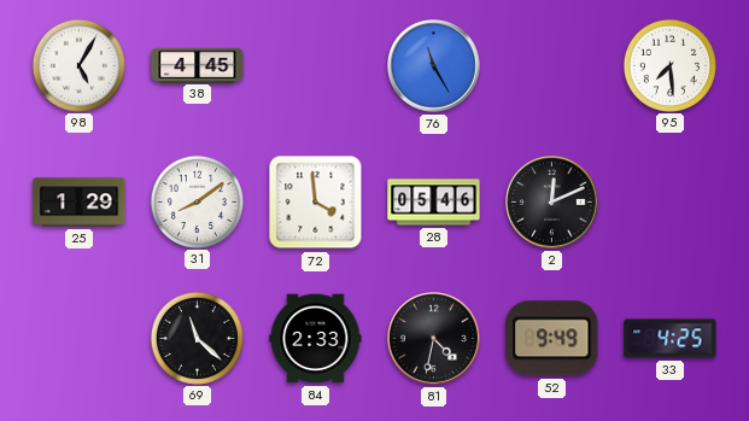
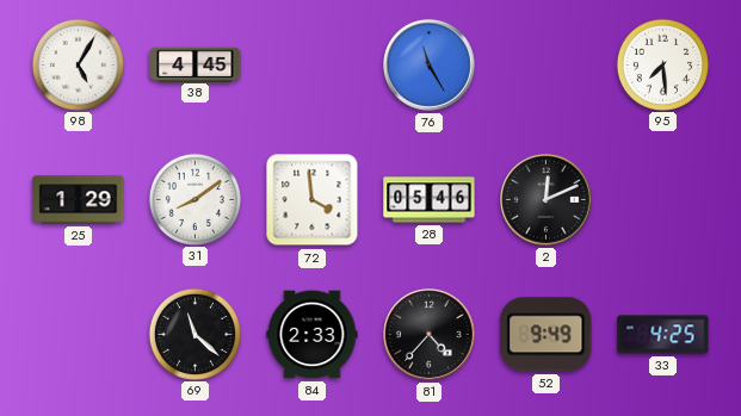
81: 4:32 -> 4:37 (430, 335)
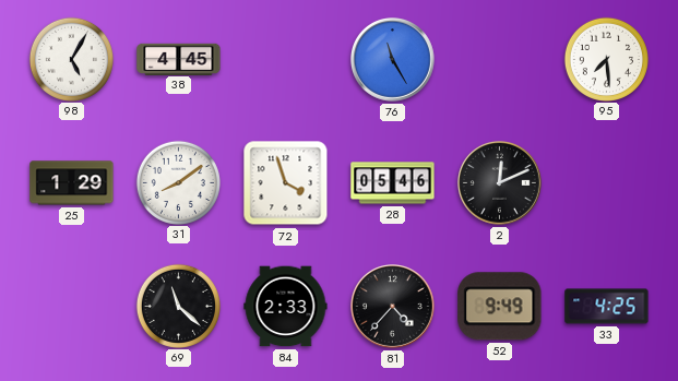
72: 3:59 -> 3:57 (286, 183)
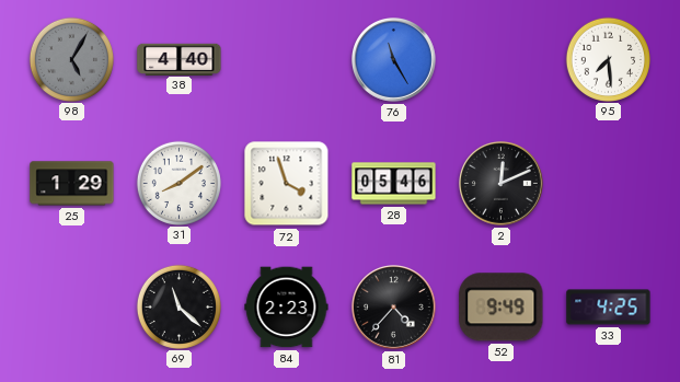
98 dial: white -> grey (71, 59)
38: 4:45 -> 4:40 (180, 59)
84: 2:33 -> 2:23 (287, 308)
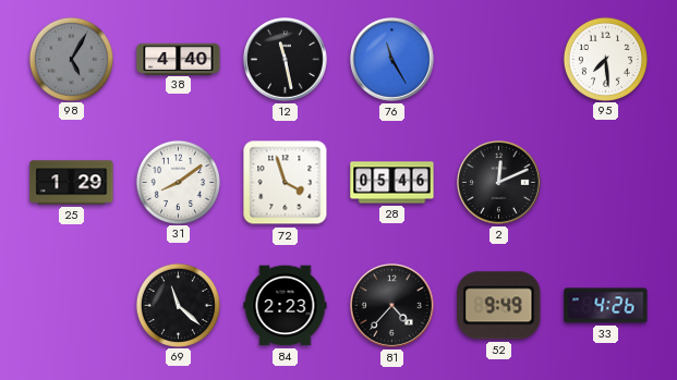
12: none -> 11:28 (286, 60)
33: 4:25 -> 4:26 (606, 306)
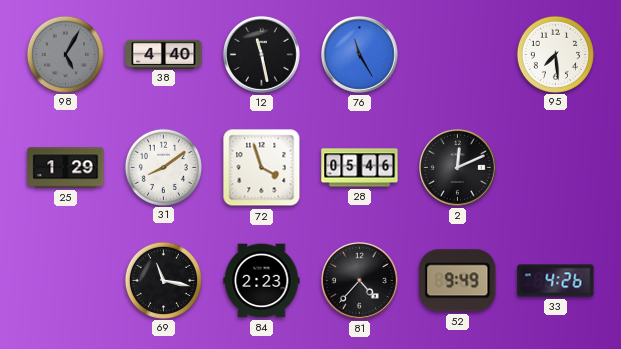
69: 11:22 -> 11:17 (163, 280)
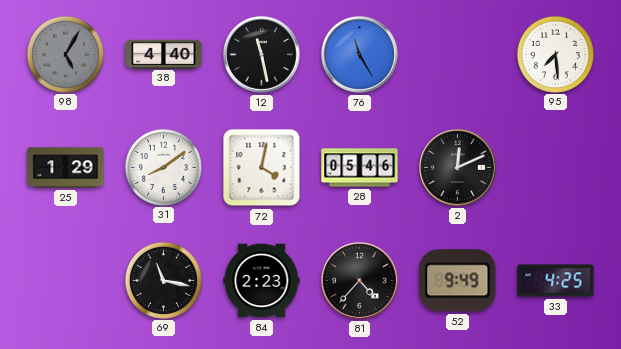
72: 3:57 -> 4:02 (262, 168)
33: 4:26 -> 4:25 (556, 281)
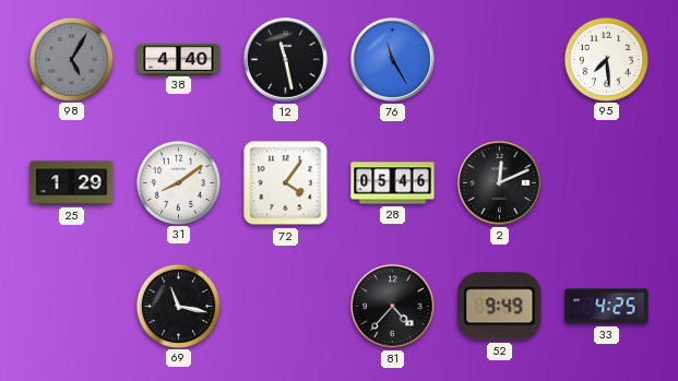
72: 4:02 -> 4:06 (286, 183)
84: 2:23 -> none (262, 281)
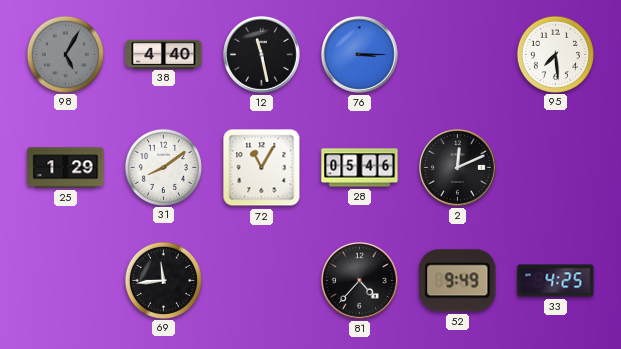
76: 11:25 -> 3:15 (360, 55)
72: 4:06 -> 11:05 (262, 168)
69: 11:17 -> 11:44 (163, 280)
